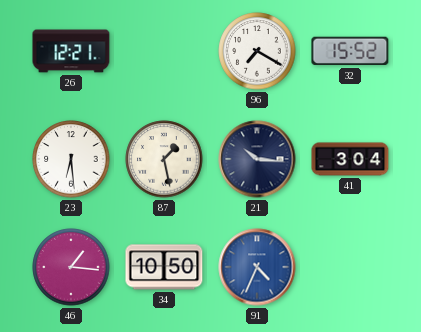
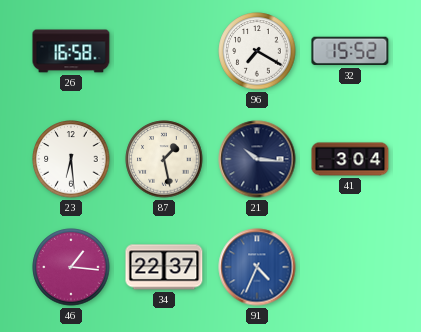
26: 12:21 -> 16:58 (71, 51)
34: 10:50 -> 22:37 (164, 267)
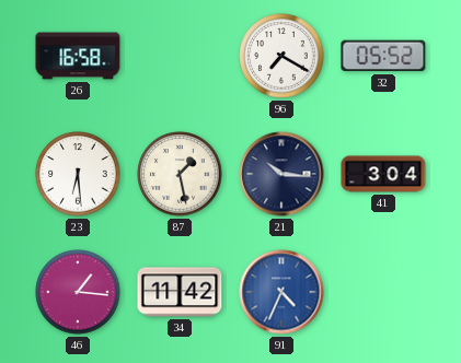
32: 15:52 -> 05:52 (383, 56)
34: 22:37 -> 11:42 (180, 292)
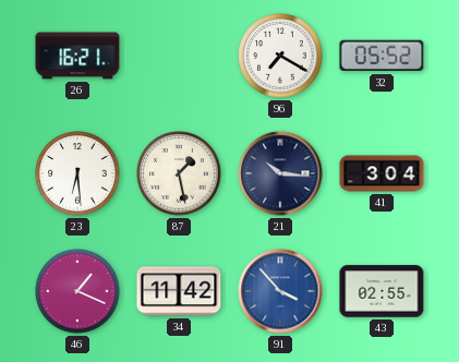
26: 16:58 -> 16:21 (77, 56)
46: 1:16 -> 1:19 (77, 291)
91: 4:34 -> 3:53 (280, 291)
43: none -> 02:55 (382, 291)
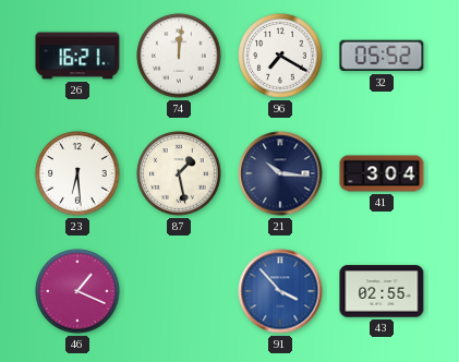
74: none -> 12:01 (179, 56)
34: 11:42 -> none (179, 291)
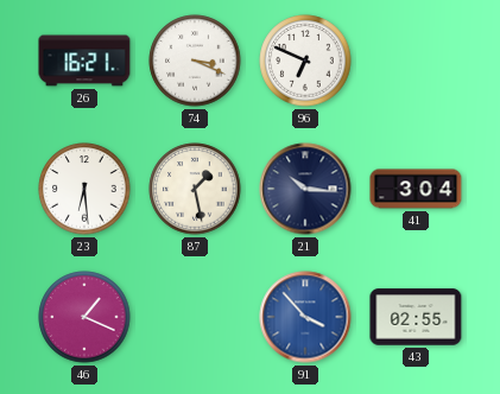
74: 12:01 -> 3:19 (195, 61)
96: 7:20 -> 6:49 (305, 61)
32: 05:52 -> none (382, 56)
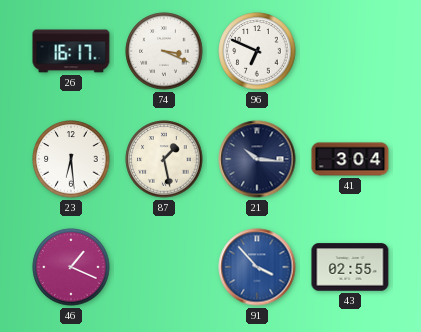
26: 16:21 -> 16:17 (71, 51)
